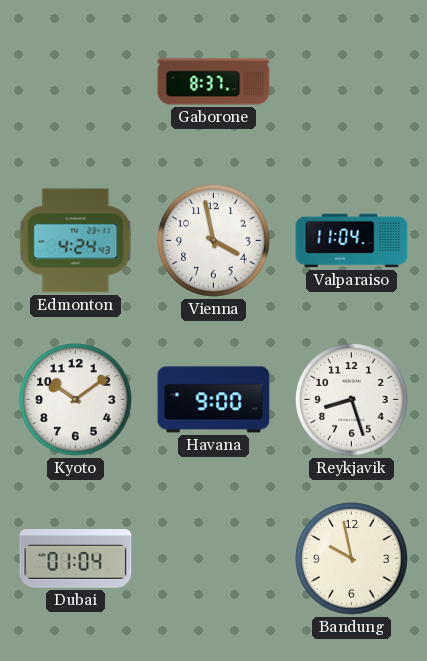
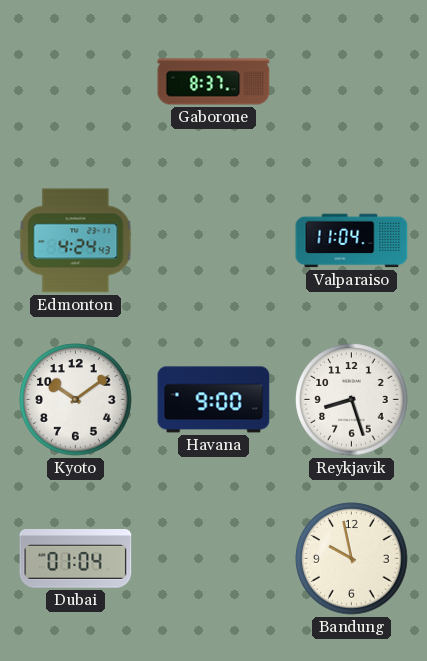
Vienna: 3:58 -> none (214, 241)
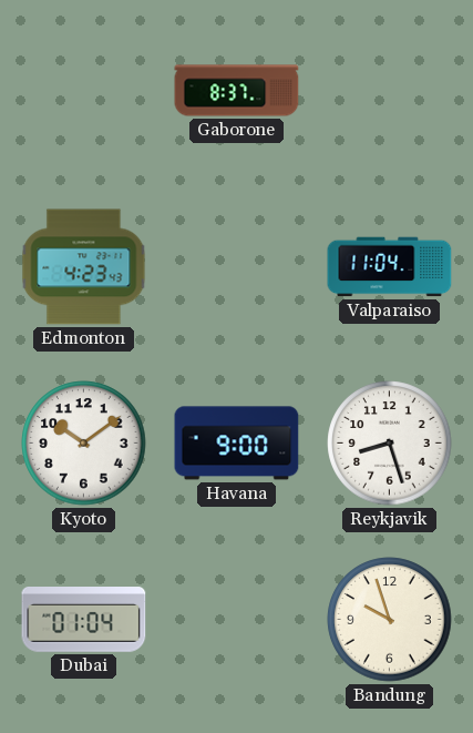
Edmonton: 4:24 -> 4:23 (84, 267)
Bandung: 9:58 -> 9:57 (390, 620)
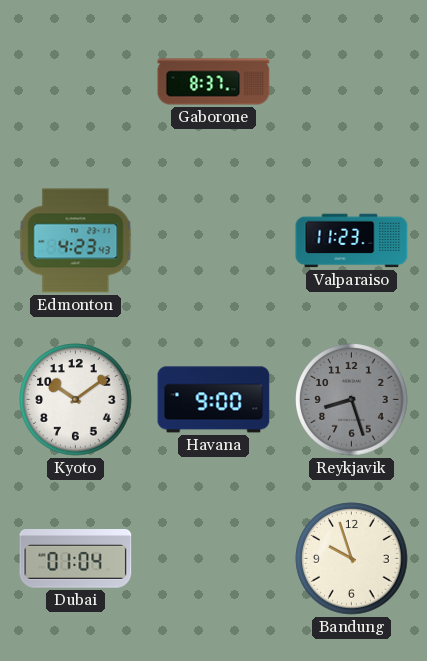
Valparaiso: 11:04 -> 11:23 (352, 241)
Reykjavik dial: white -> grey (352, 400)
